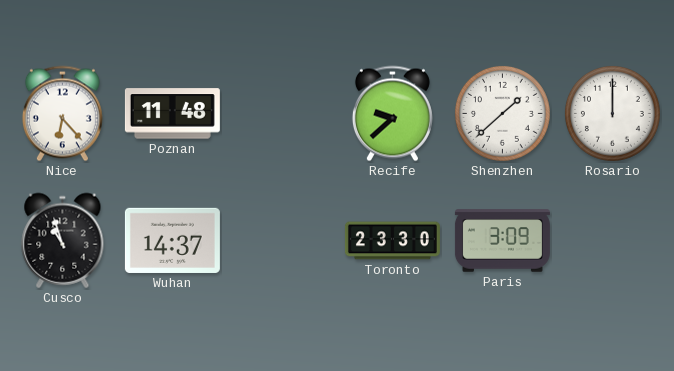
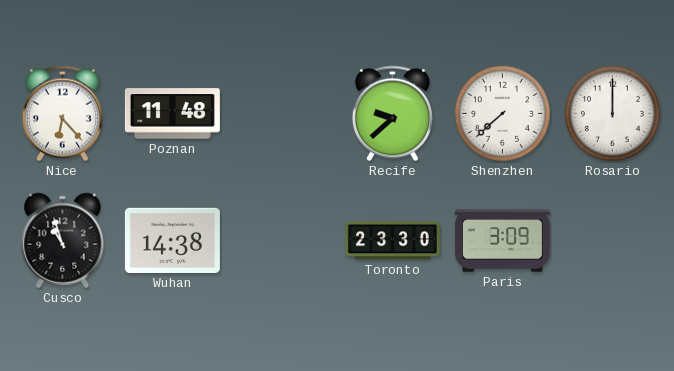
Shenzhen: 1:38 -> 7:38 (502, 113)
Wuhan: 14:37 -> 14:38 (172, 240)
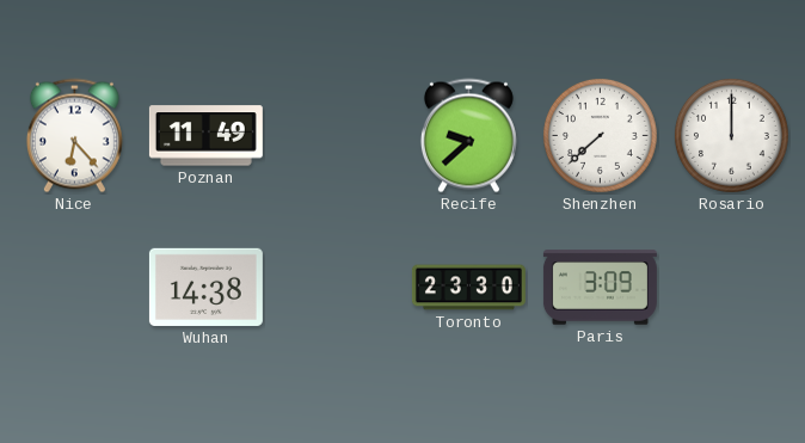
Poznan: 11:48 -> 11:49 (205, 136)
Cusco: 10:57 -> none (63, 241)
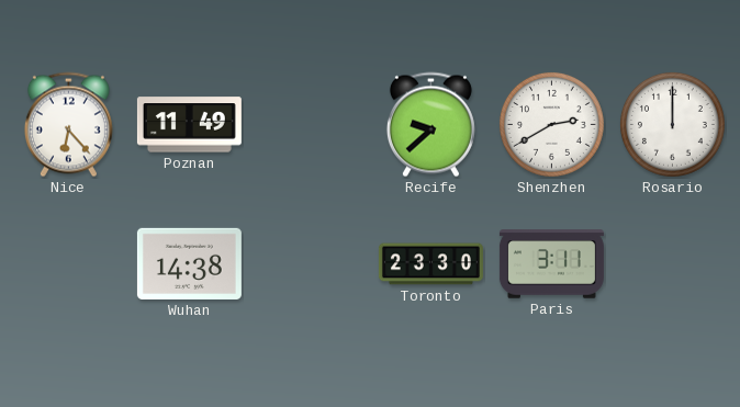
Shenzhen: 7:38 -> 2:40 (551, 124)
Paris: 3:09 -> 3:11 (551, 264)
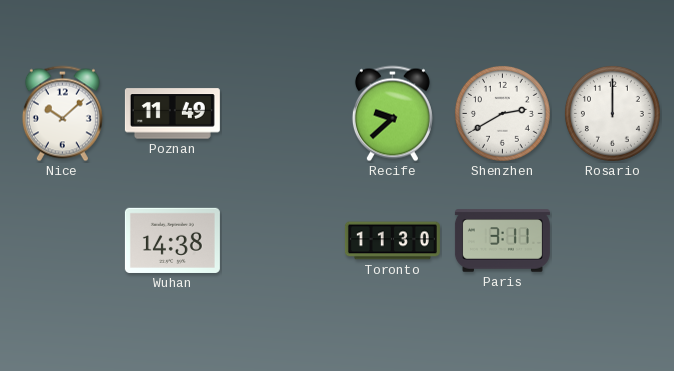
Nice: 6:23 -> 10:08 (62, 114)
Toronto: 23:30 -> 11:30 (392, 241)
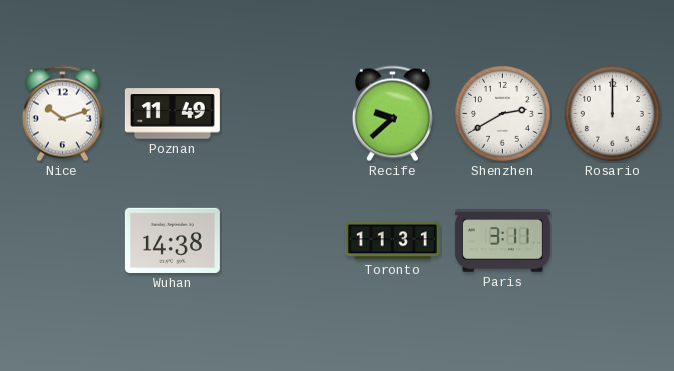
Nice: 10:08 -> 10:12 (62, 114)
Toronto: 11:30 -> 11:31 (392, 241)
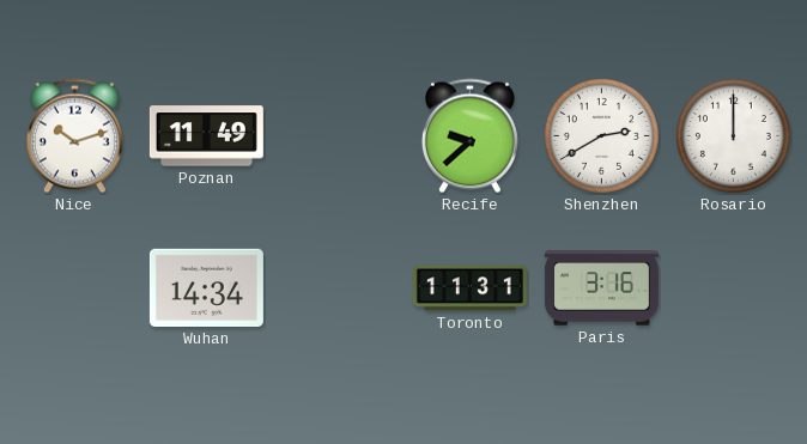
Wuhan: 14:38 -> 14:34 (206, 287)
Paris: 3:11 -> 3:16 (601, 288)
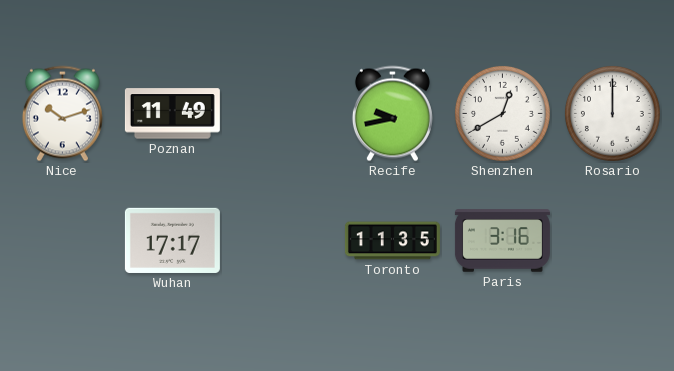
Recife: 9:38 -> 9:43 (392, 114)
Shenzhen: 2:40 -> 12:40 (502, 113)
Wuhan: 14:34 -> 17:17 (172, 240)
Toronto: 11:31 -> 11:35 (392, 241)
